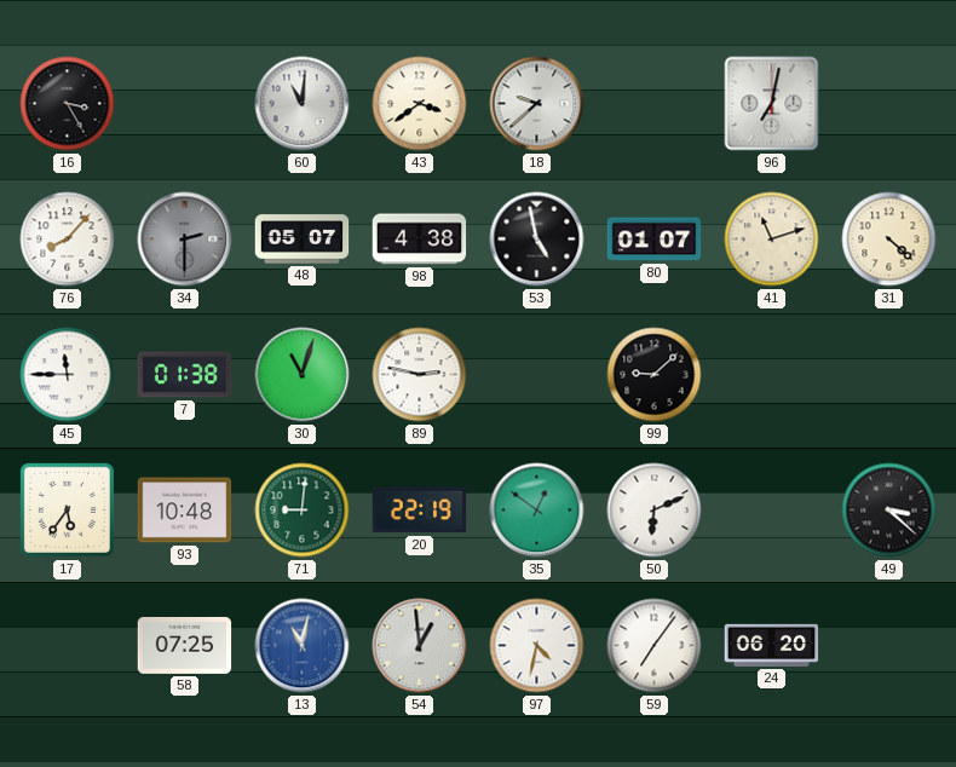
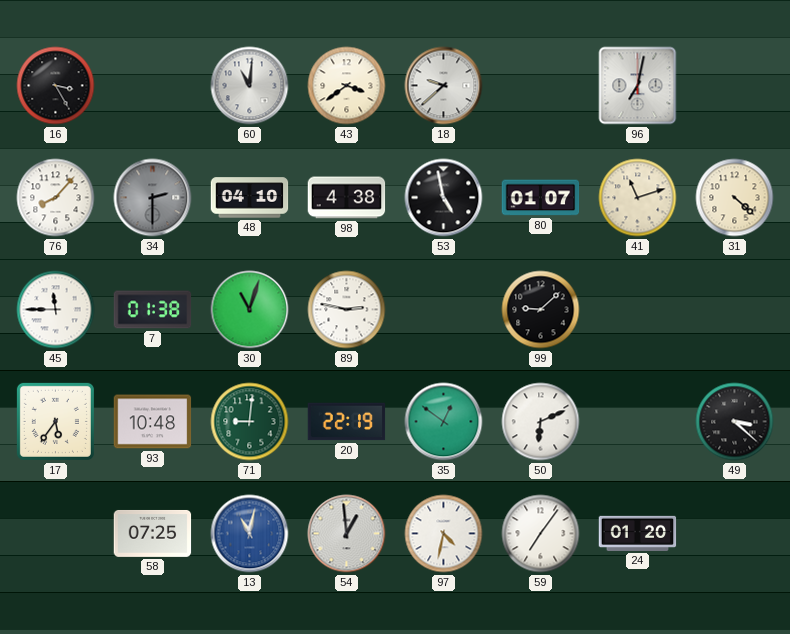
48: 05:07 -> 04:10 (250, 198)
24: 06:20 -> 01:20 (638, 533)
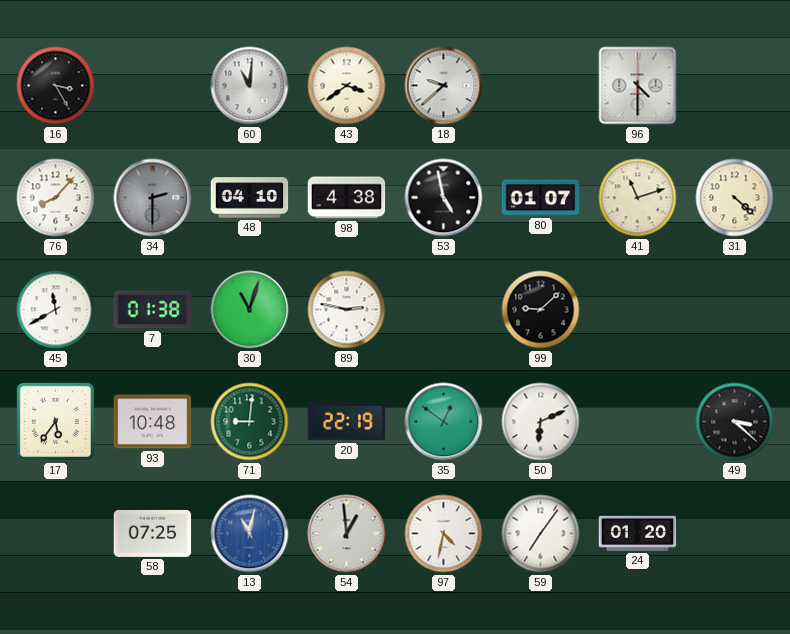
96: 7:02 -> 4:30 (638, 86)
45: 11:45 -> 11:40 (56, 310)
